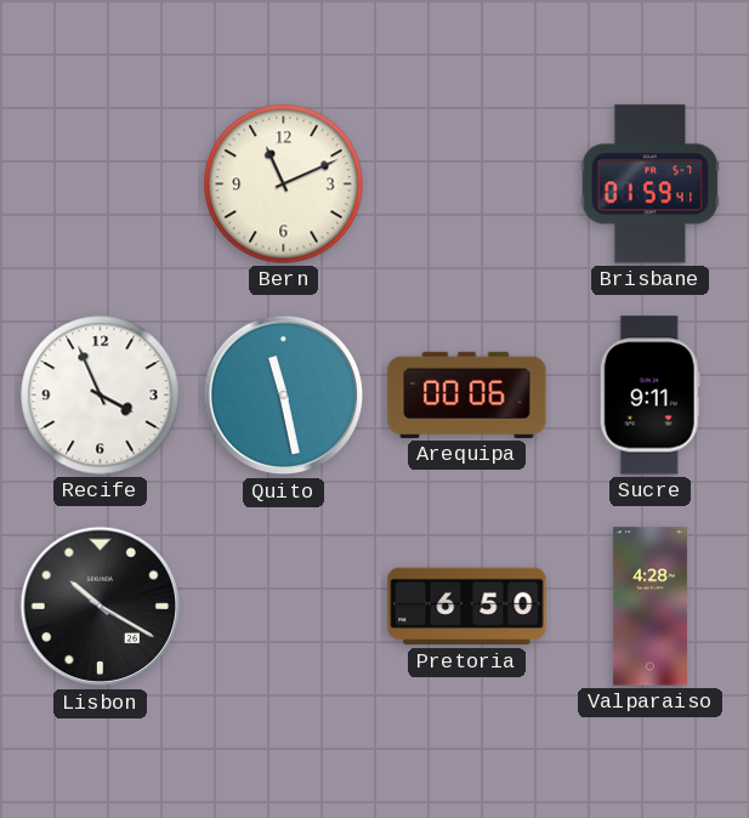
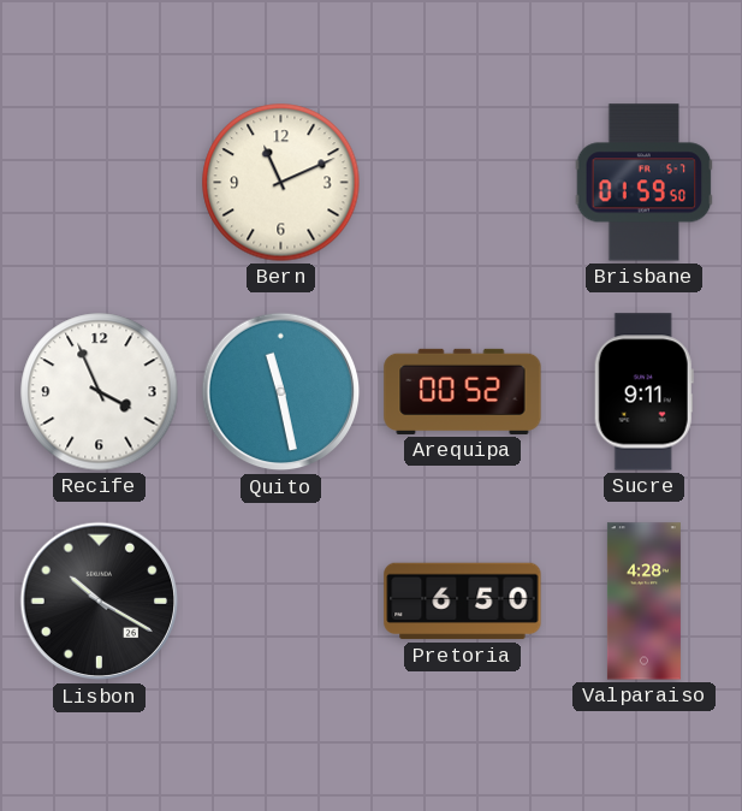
Brisbane: 01:59:41 -> 01:59:50 (645, 183)
Arequipa: 00:06 -> 00:52 (463, 391)
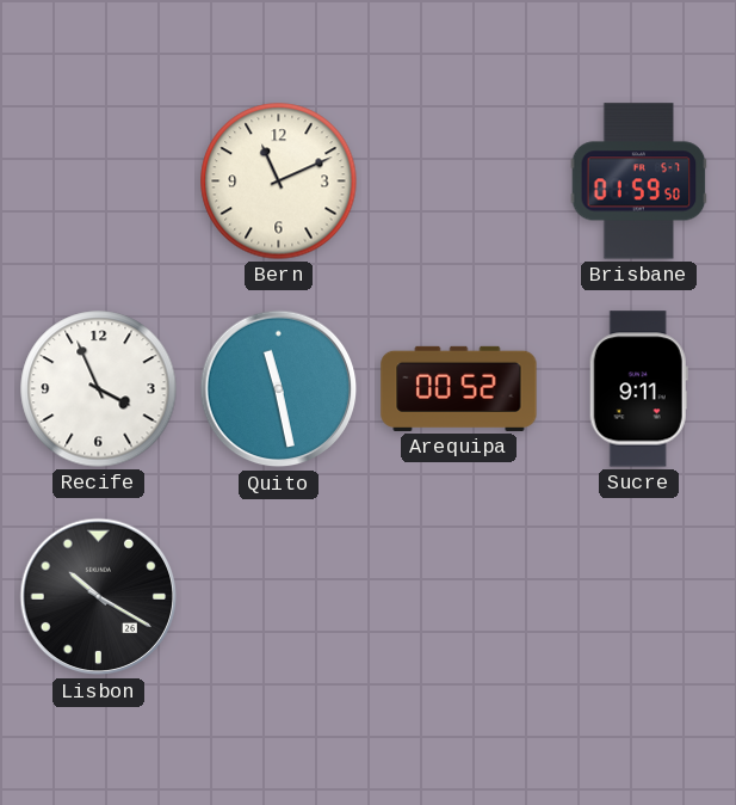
Pretoria: 6:50 -> none (463, 602)
Valparaiso: 4:28 -> none (643, 602)
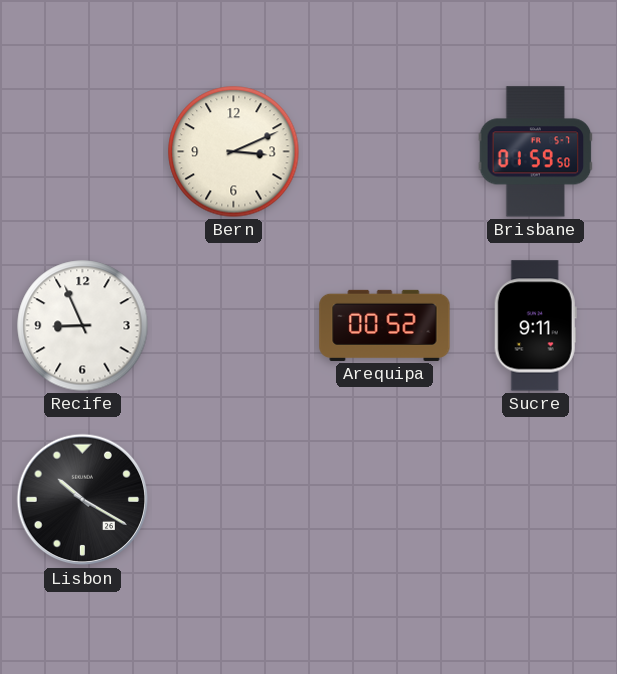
Bern: 11:11 -> 3:11 (234, 152)
Recife: 3:56 -> 8:56 (83, 326)
Quito: 11:28 -> none (279, 389)
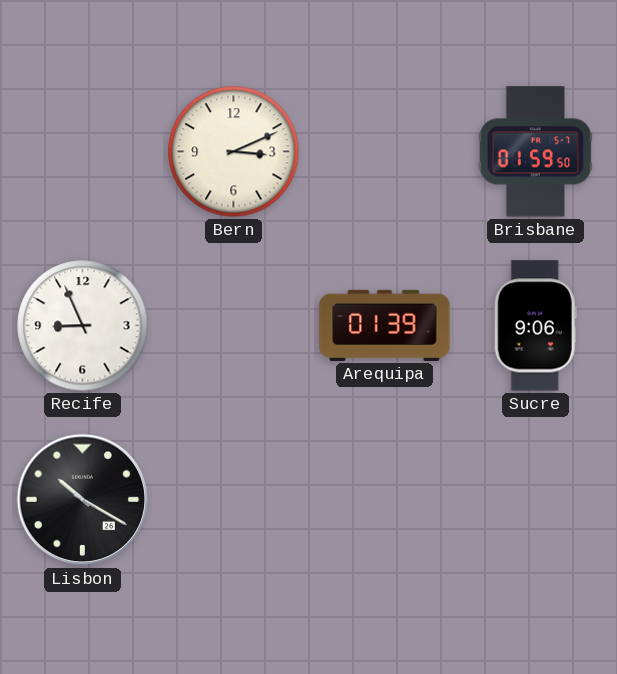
Arequipa: 00:52 -> 01:39 (385, 325)
Sucre: 9:11 -> 9:06 (535, 326)
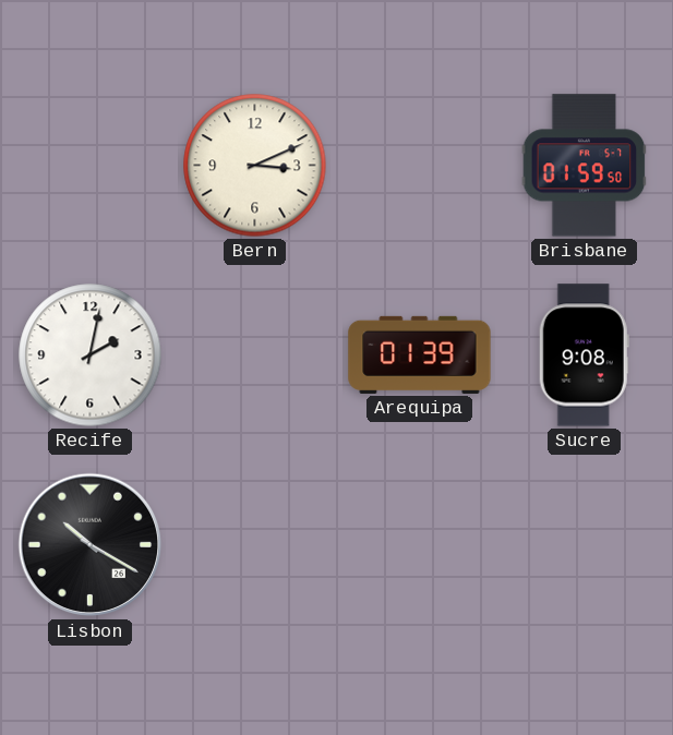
Recife: 8:56 -> 2:02 (91, 356)
Sucre: 9:06 -> 9:08 (584, 356)
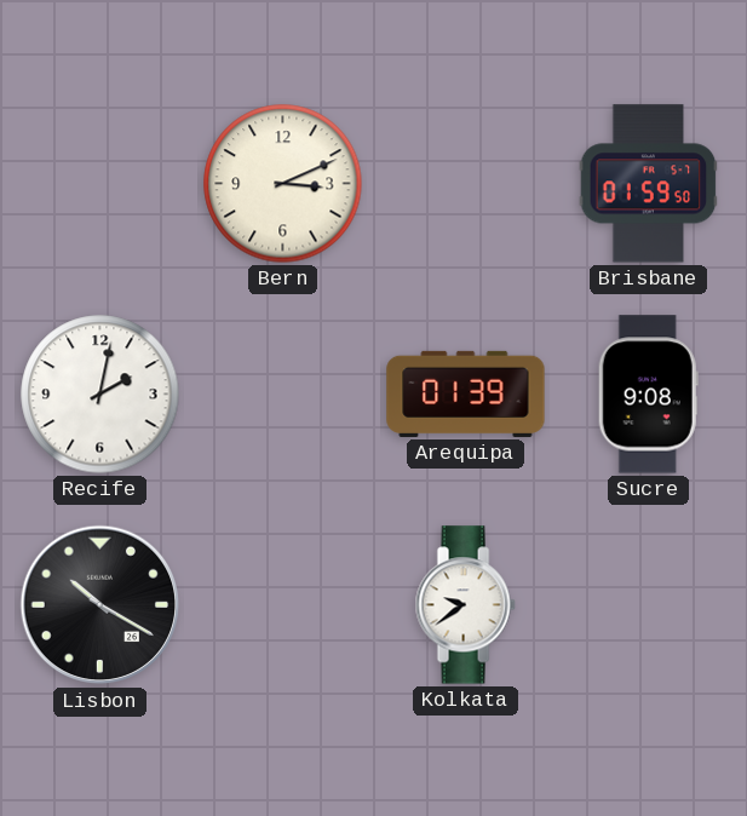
Kolkata: none -> 9:39 (465, 605)
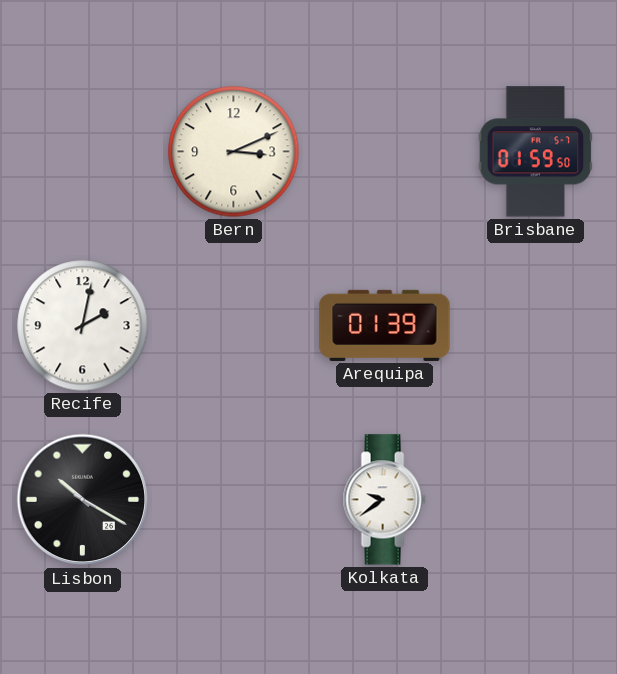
Sucre: 9:08 -> none (648, 395)
